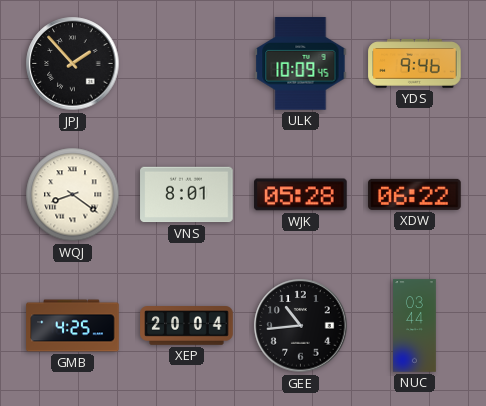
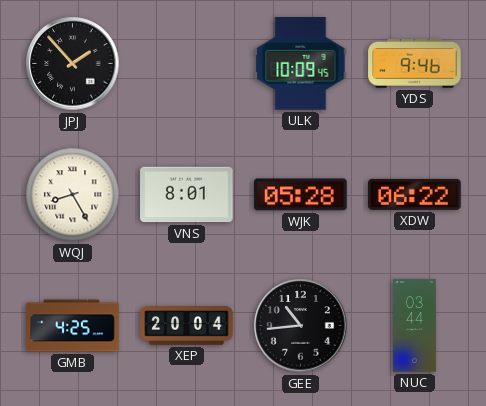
WQJ: 8:21 -> 8:25 (73, 195)
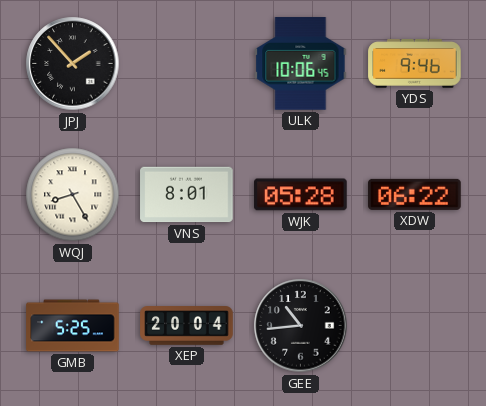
ULK: 10:09 -> 10:06 (301, 64)
GMB: 4:25 -> 5:25 (73, 326)
NUC: 03:44 -> none (415, 326)
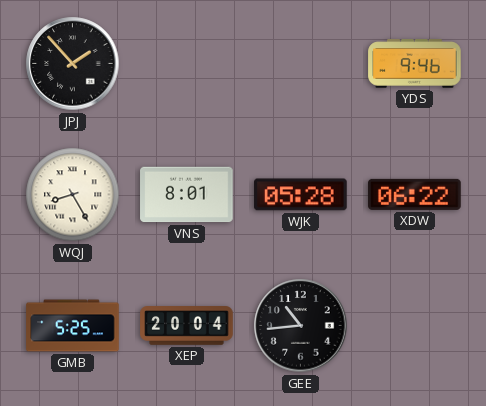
ULK: 10:06 -> none (301, 64)
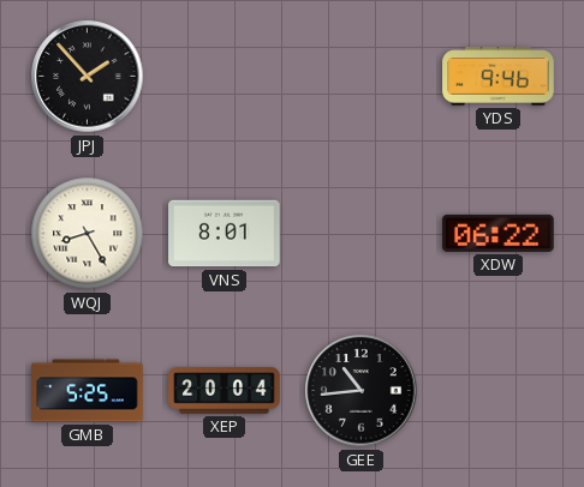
WJK: 05:28 -> none (301, 195)
